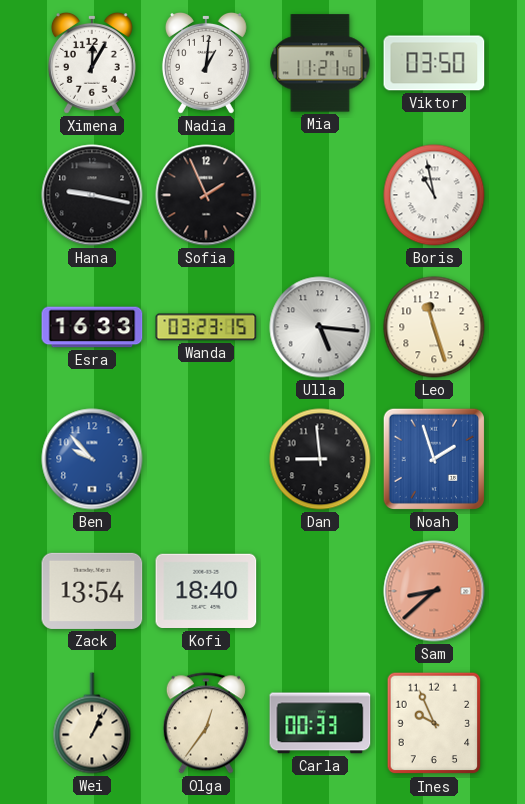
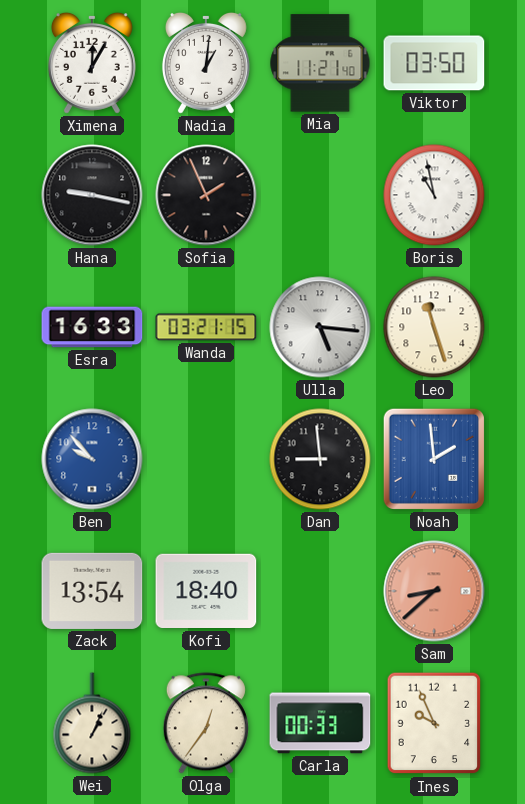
Wanda: 03:23 -> 03:21 (206, 327)
Noah: 1:57 -> 1:59 (434, 459)
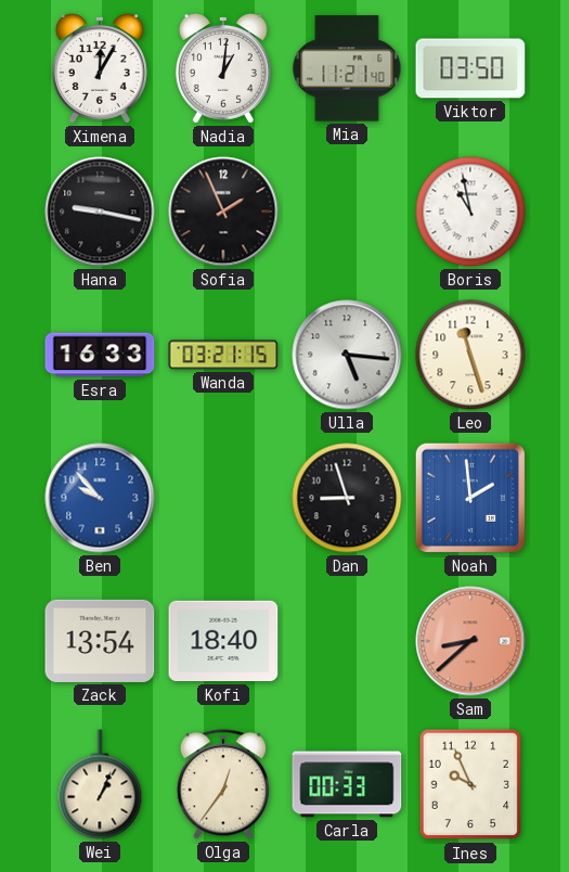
Dan: 8:59 -> 8:57 (347, 498)
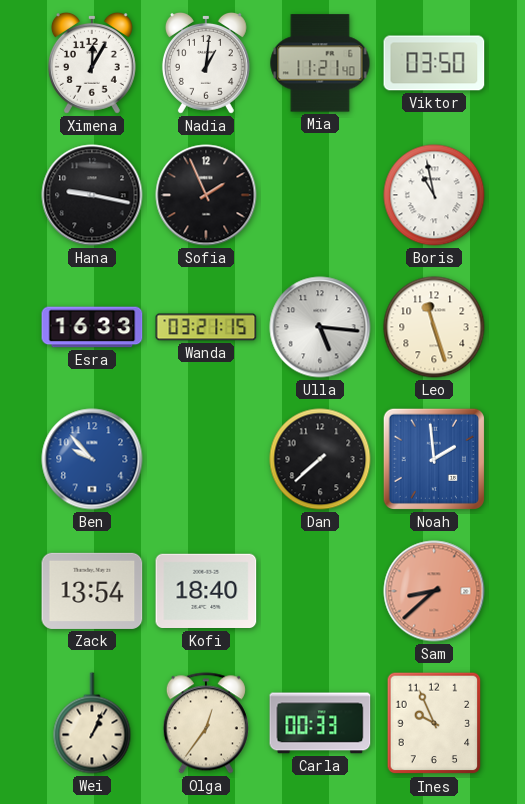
Dan: 8:57 -> 7:38 (320, 459)
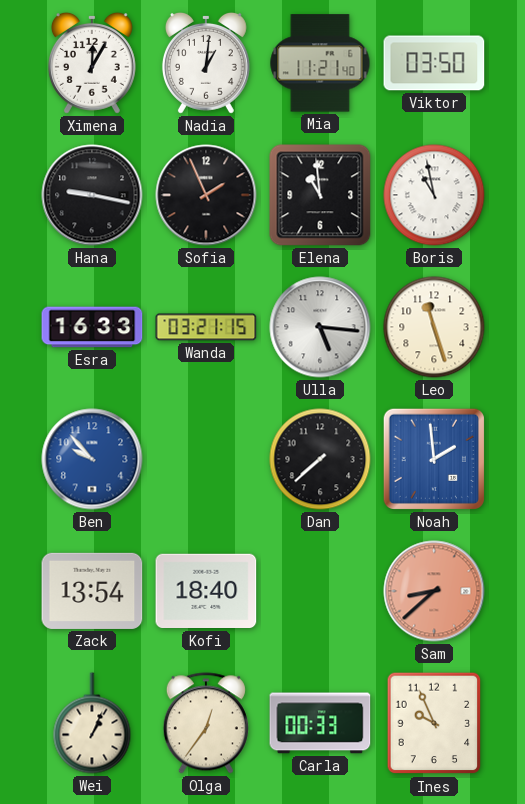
Elena: none -> 10:59 (320, 195)
